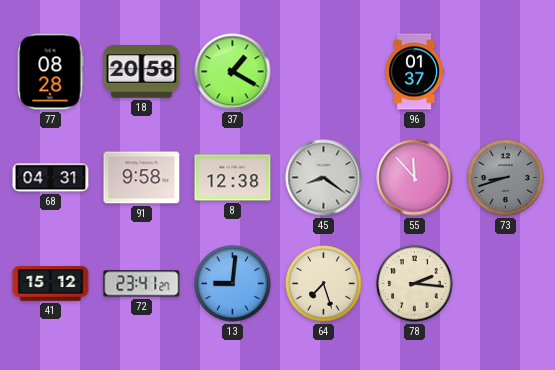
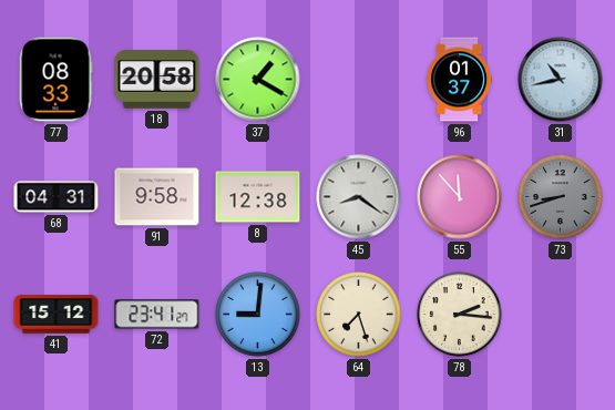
77: 08:28 -> 08:33 (55, 80)
31: none -> 10:43 (561, 80)
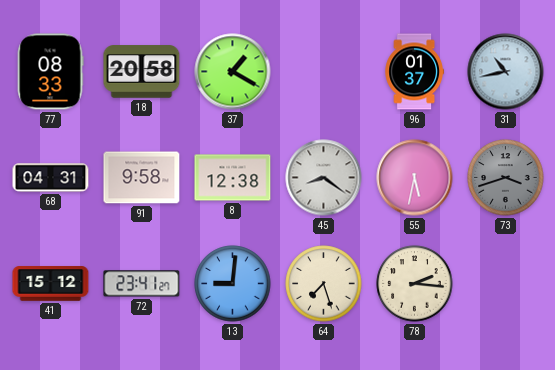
55: 11:53 -> 5:32 (415, 178)
73: 8:42 -> 3:42 (506, 178)
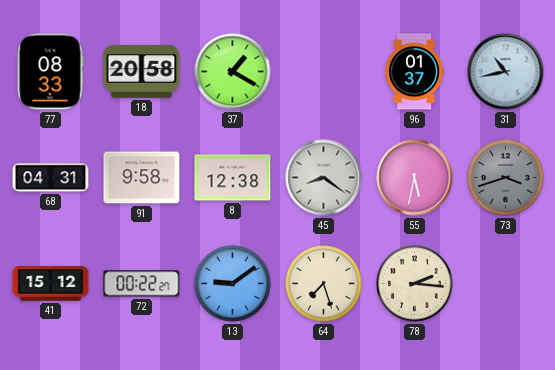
72: 23:41 -> 00:22 (142, 284)
13: 9:01 -> 9:09 (233, 284)
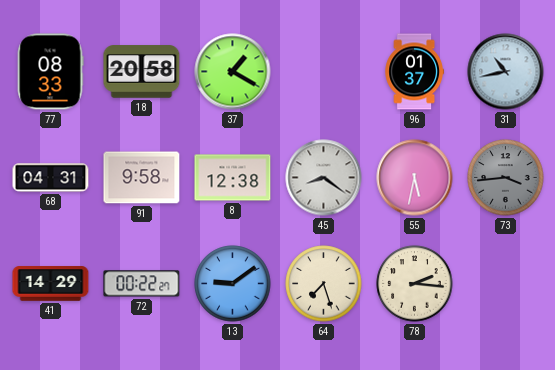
73: 3:42 -> 3:44 (506, 178)
41: 15:12 -> 14:29 (51, 284)
